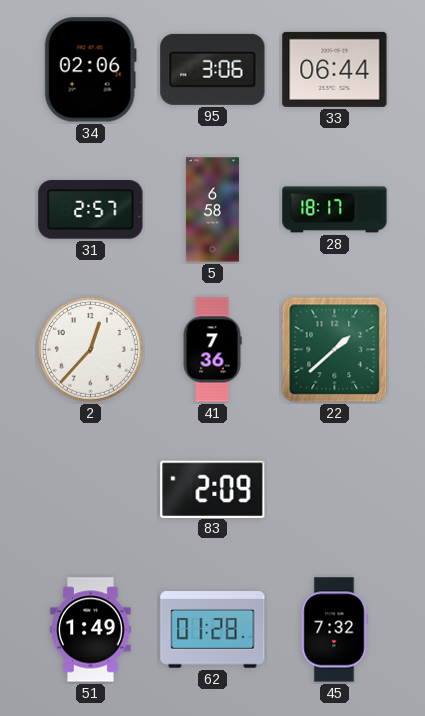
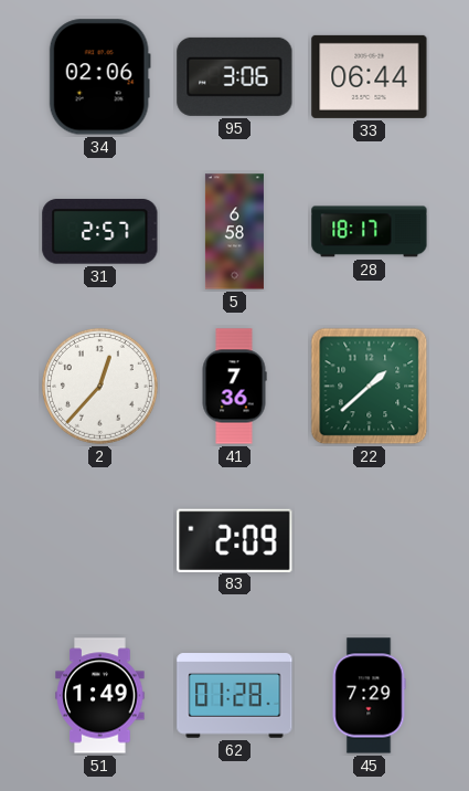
45: 7:32 -> 7:29 (369, 696)
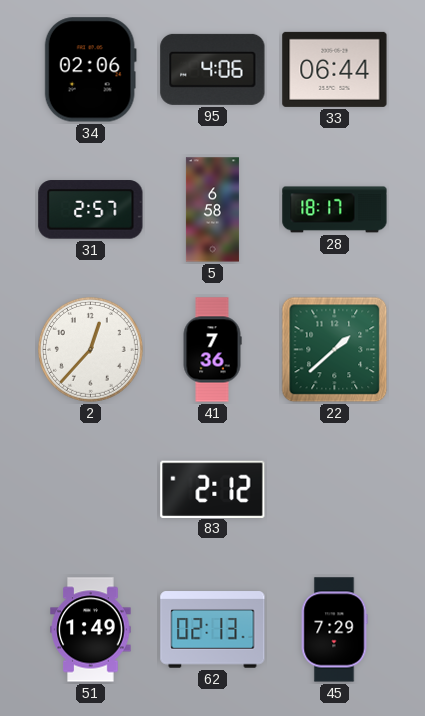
95: 3:06 -> 4:06 (213, 69)
83: 2:09 -> 2:12 (213, 489)
62: 01:28 -> 02:13 (213, 630)
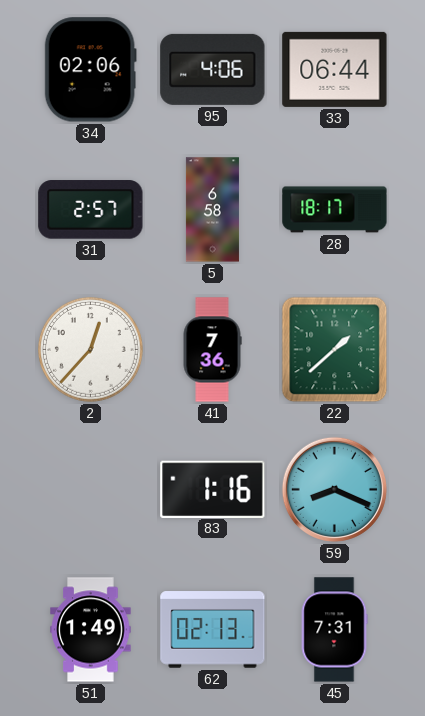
83: 2:12 -> 1:16 (213, 489)
59: none -> 8:19 (334, 489)
45: 7:29 -> 7:31 (334, 630)
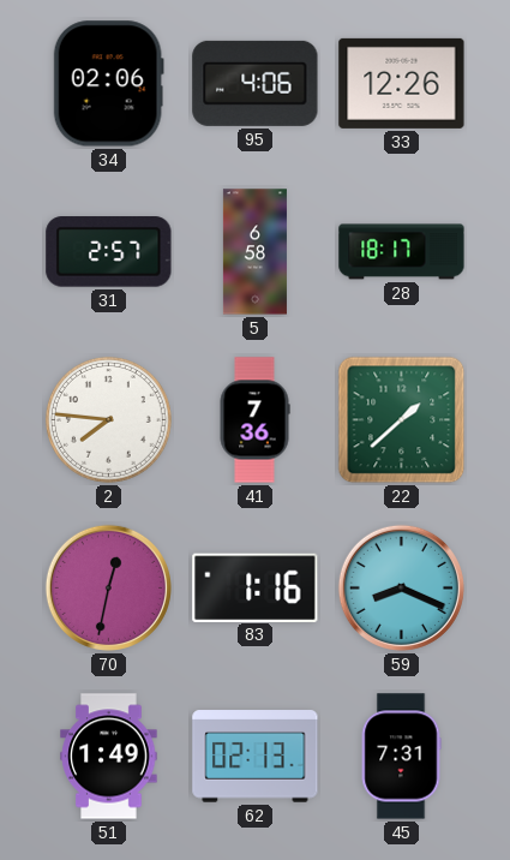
33: 06:44 -> 12:26 (402, 83)
2: 12:37 -> 7:46 (109, 420)
70: none -> 12:32 (108, 587)
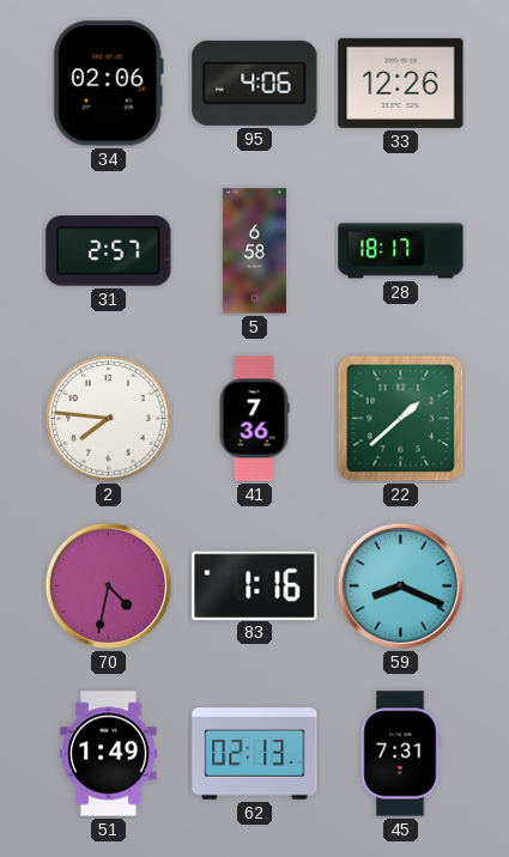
70: 12:32 -> 4:32 (108, 585)
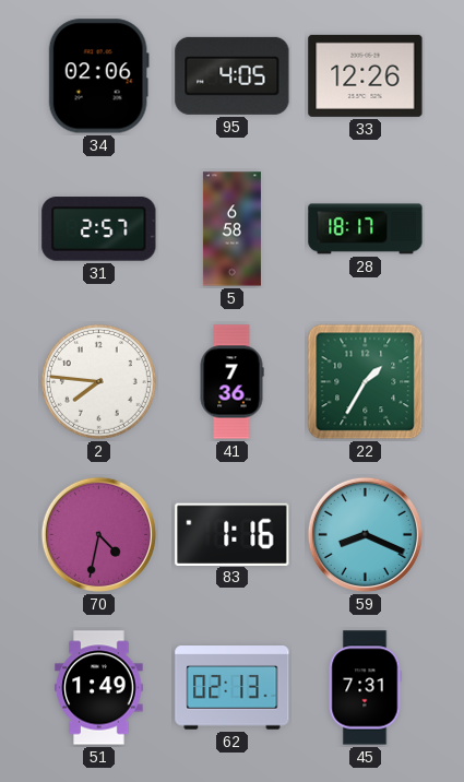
95: 4:06 -> 4:05 (233, 75)
22: 1:38 -> 1:35 (366, 382)
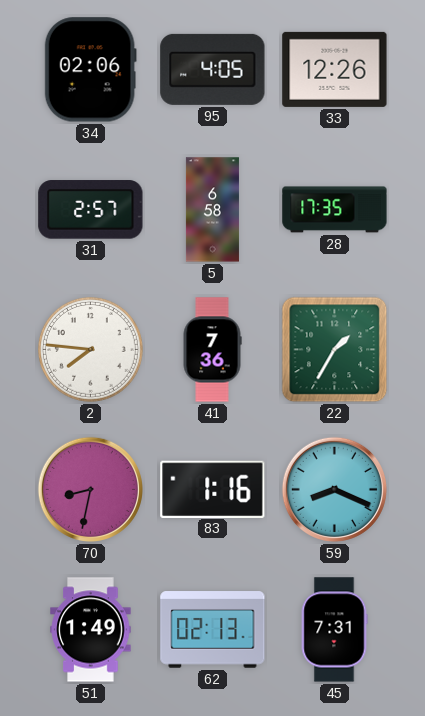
28: 18:17 -> 17:35 (335, 210)
70: 4:32 -> 8:32 (90, 489)
